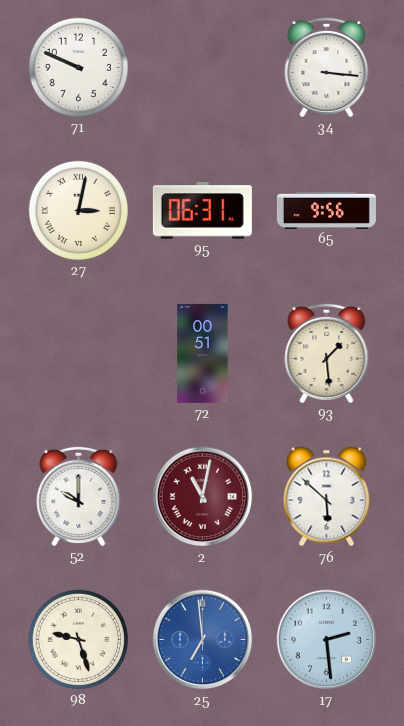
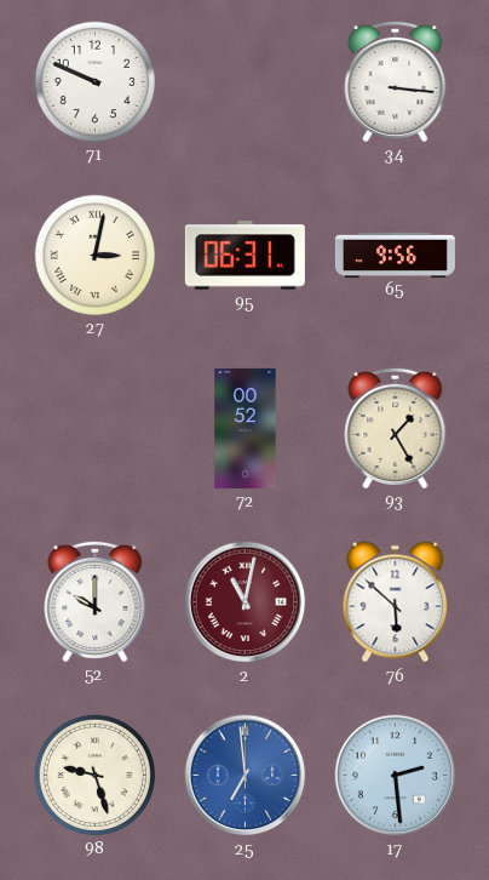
72: 00:51 -> 00:52 (246, 428)
93: 1:29 -> 1:25 (396, 428)
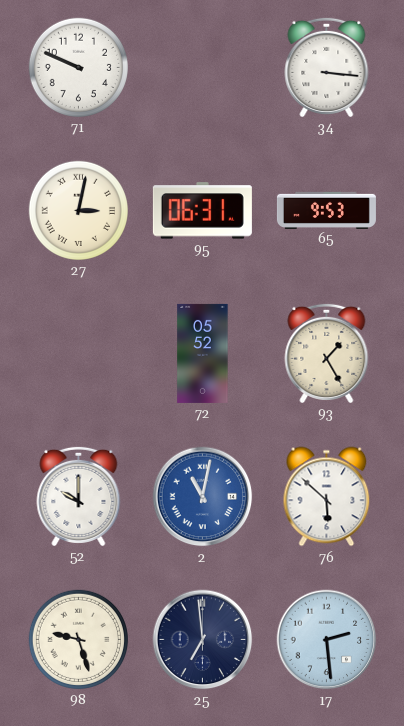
65: 9:56 -> 9:53 (326, 210)
72: 00:52 -> 05:52 (203, 353)
2 dial: burgundy -> blue (203, 497)
25 dial: blue -> navy (203, 640)
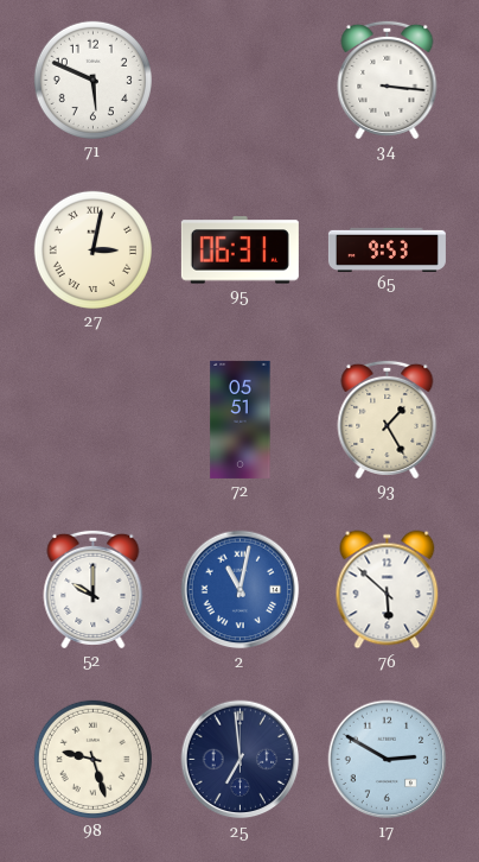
71: 9:49 -> 5:49 (92, 80)
72: 05:52 -> 05:51 (241, 419)
17: 2:29 -> 2:50 (388, 760)
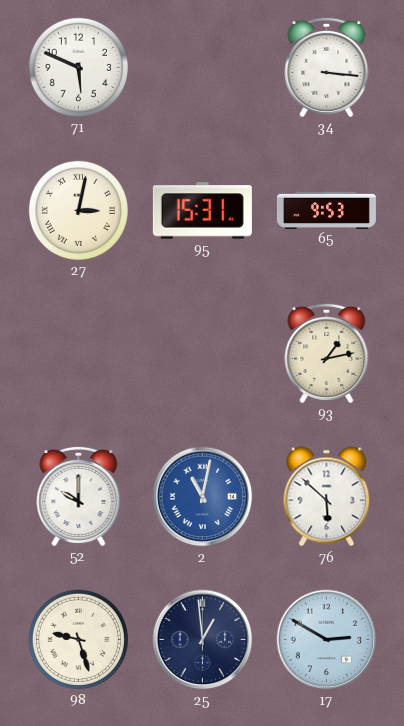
95: 06:31 -> 15:31 (202, 211)
72: 05:51 -> none (241, 419)
93: 1:25 -> 1:13 (327, 353)
25: 6:59 -> 12:59 (203, 640)
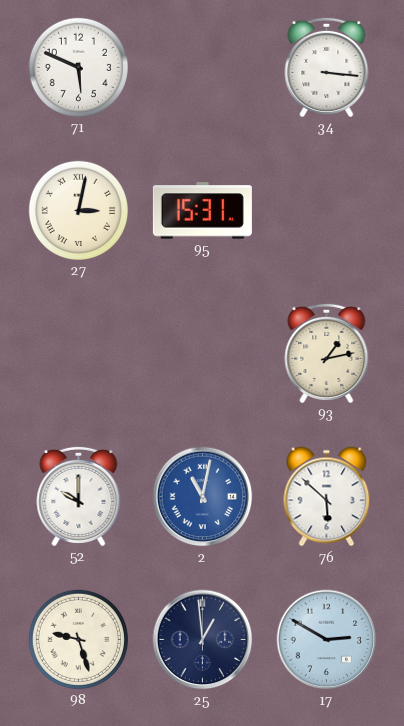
65: 9:53 -> none (326, 210)
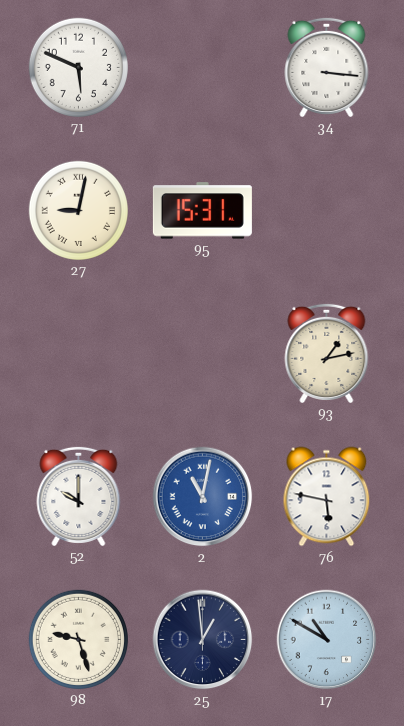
27: 3:02 -> 9:02 (78, 210)
76: 5:52 -> 5:47 (327, 497)
17: 2:50 -> 10:50 (327, 640)
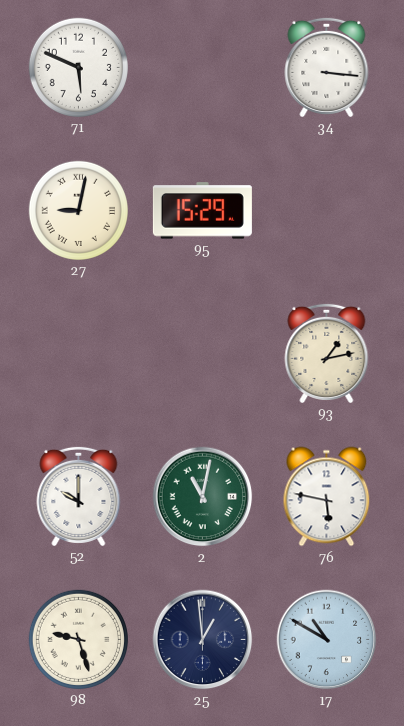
95: 15:31 -> 15:29 (202, 211)
2 dial: blue -> green (203, 497)
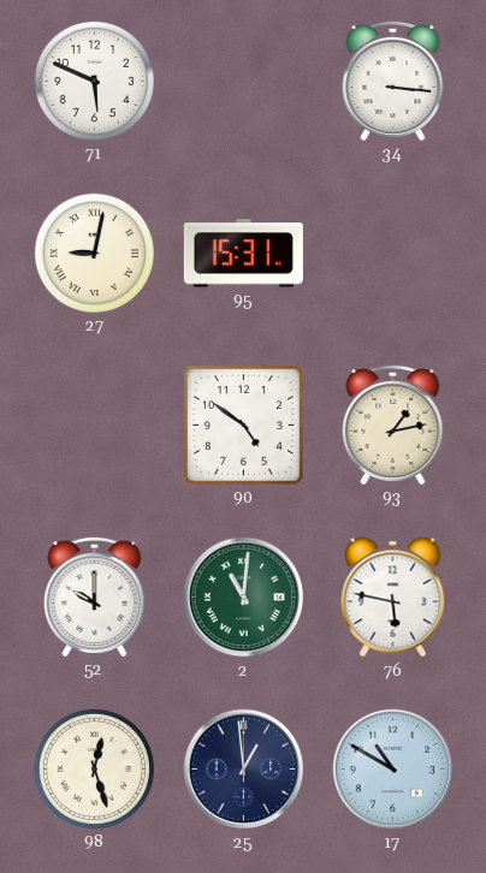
95: 15:29 -> 15:31 (243, 254)
90: none -> 4:51 (244, 426)
2: 11:02 -> 11:01 (244, 598)
98: 9:27 -> 12:27 (94, 768)
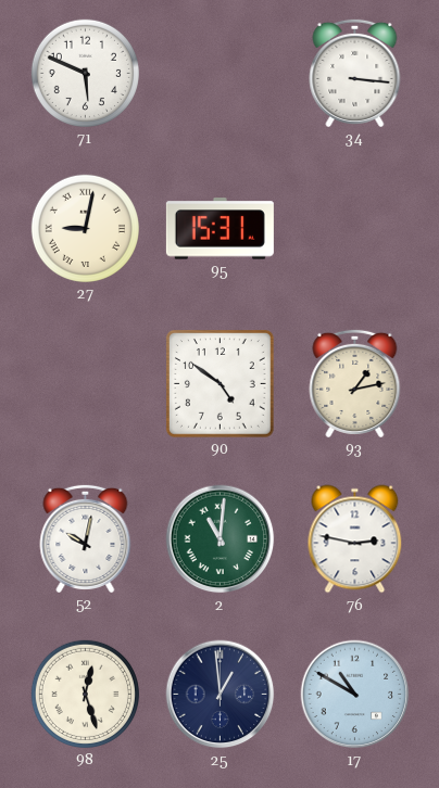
52: 10:00 -> 10:02 (86, 538)
76: 5:47 -> 2:47 (355, 539)
